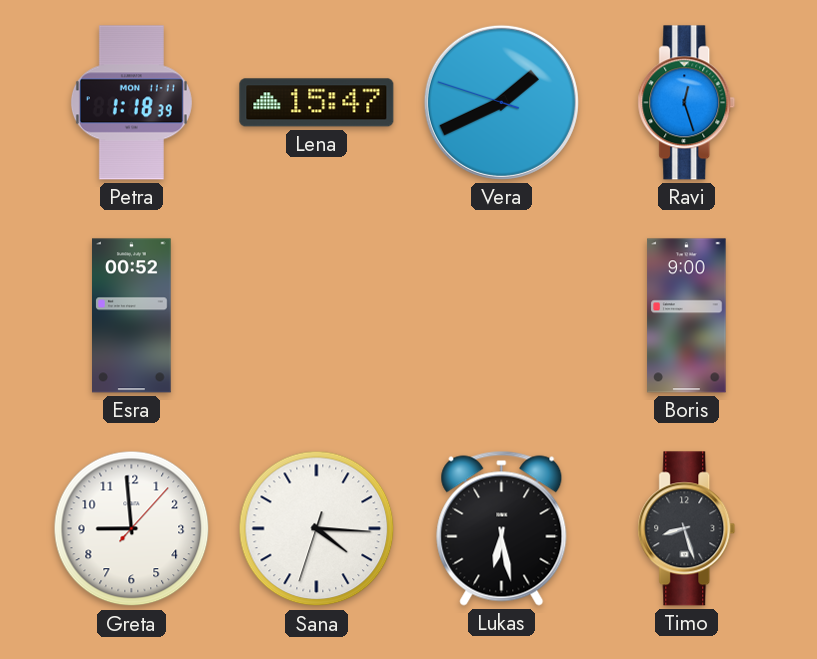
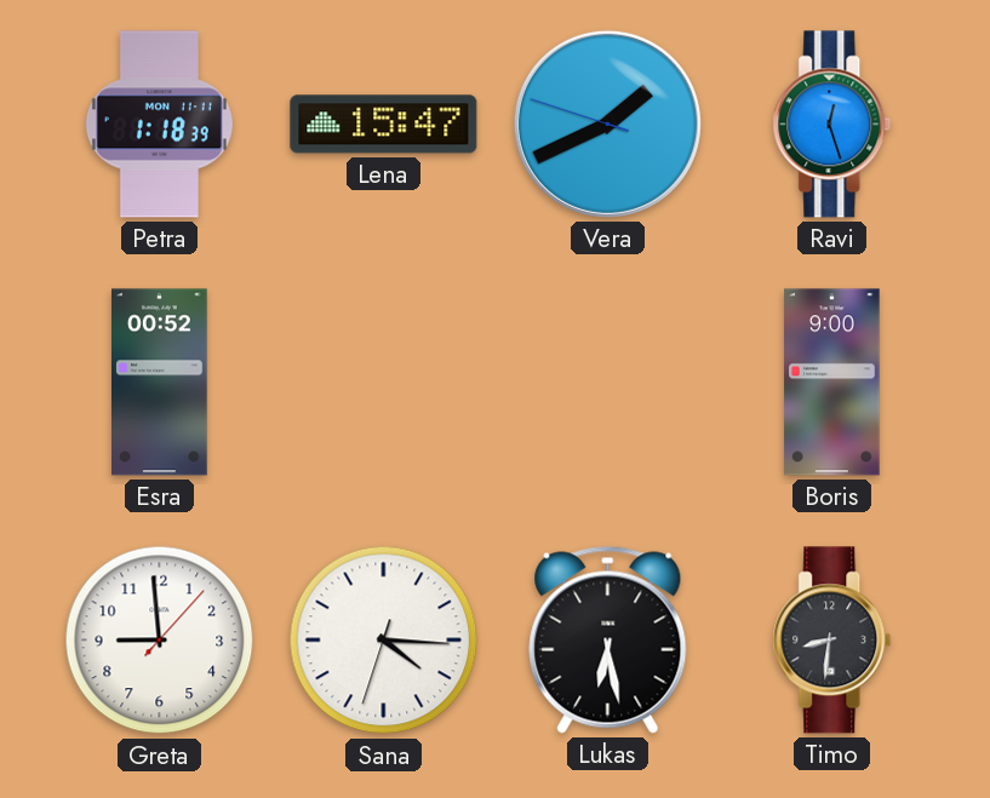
Timo: 8:27 -> 8:31 (832, 641)
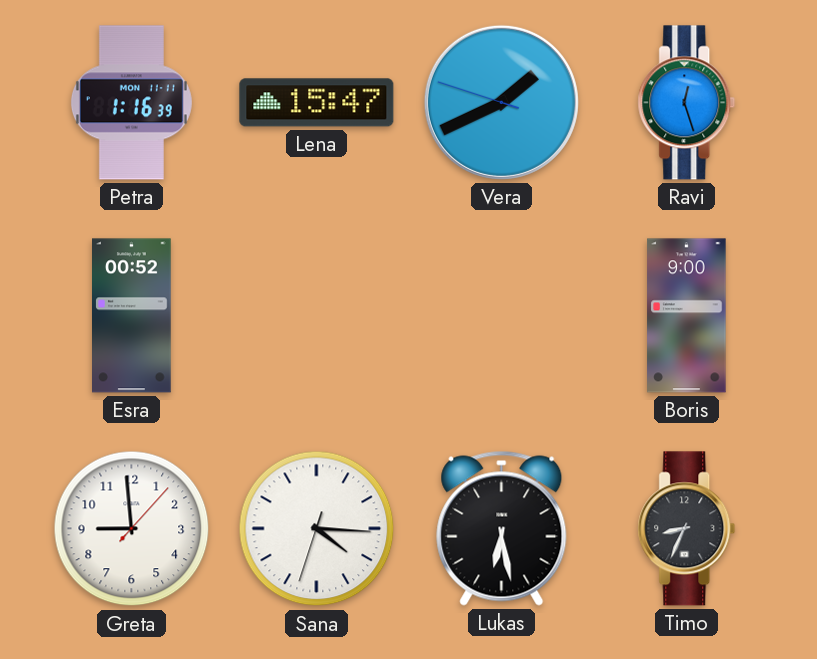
Petra: 1:18 -> 1:16 (131, 103)
Timo: 8:31 -> 8:34 (687, 529)
